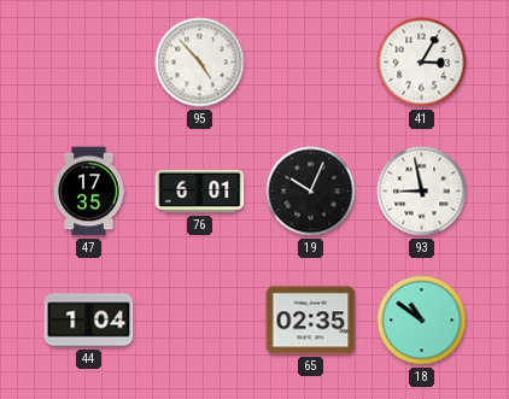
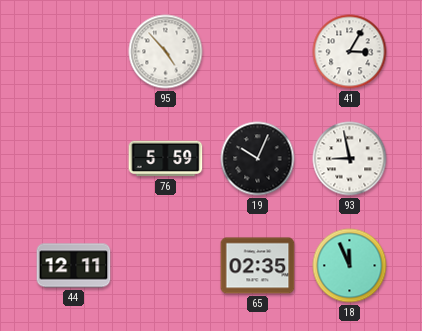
47: 17:35 -> none (89, 192)
76: 6:01 -> 5:59 (166, 159)
44: 1:04 -> 12:11 (74, 266)
18: 10:51 -> 11:56 (350, 266)
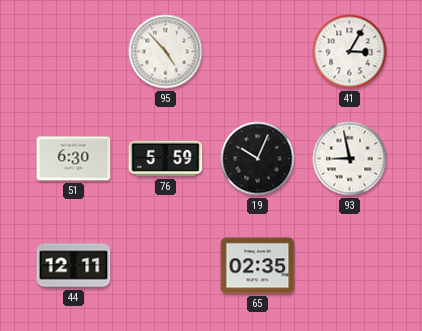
51: none -> 6:30 (74, 159)
18: 11:56 -> none (350, 266)
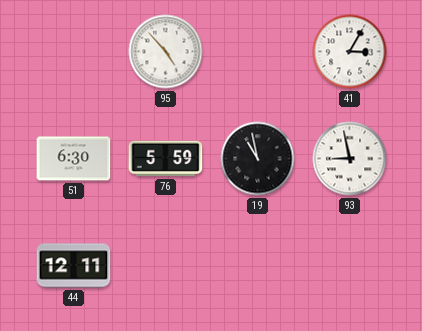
19: 10:04 -> 10:58 (258, 159)
65: 02:35 -> none (258, 266)
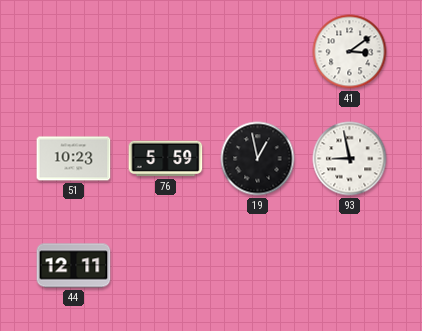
95: 4:53 -> none (166, 52)
41: 3:05 -> 3:09 (350, 52)
51: 6:30 -> 10:23 (74, 159)
19: 10:58 -> 12:58 (258, 159)
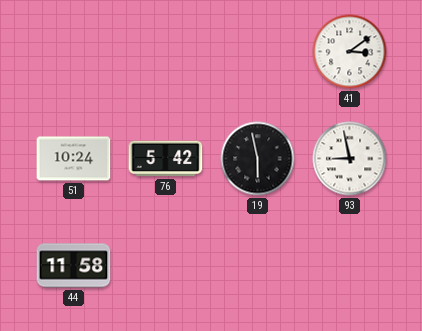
51: 10:23 -> 10:24 (74, 159)
76: 5:59 -> 5:42 (166, 159)
19: 12:58 -> 5:58 (258, 159)
44: 12:11 -> 11:58 (74, 266)
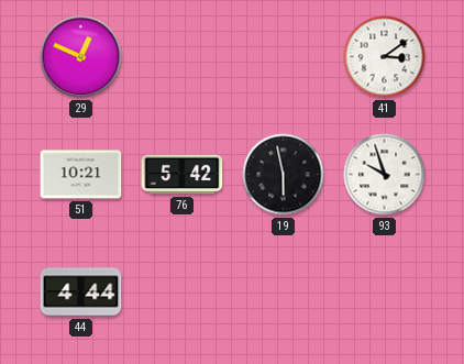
29: none -> 12:49 (81, 57)
51: 10:24 -> 10:21 (81, 175)
93: 8:58 -> 9:57 (385, 175)
44: 11:58 -> 4:44 (81, 293)
